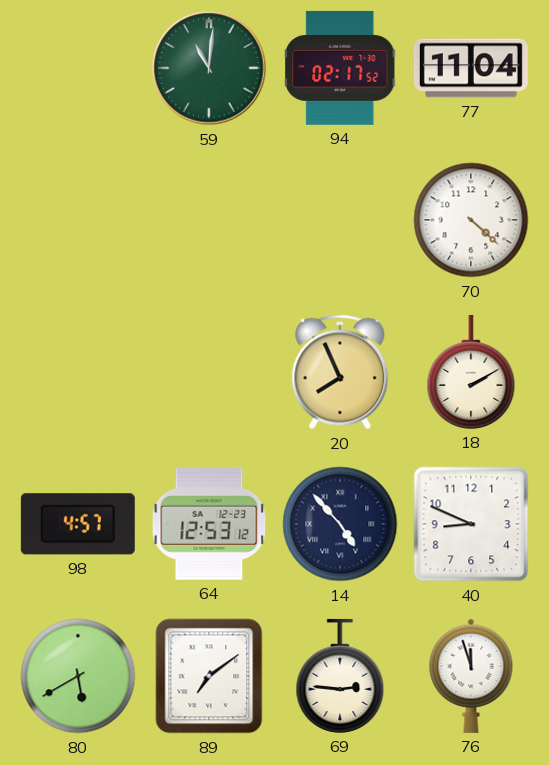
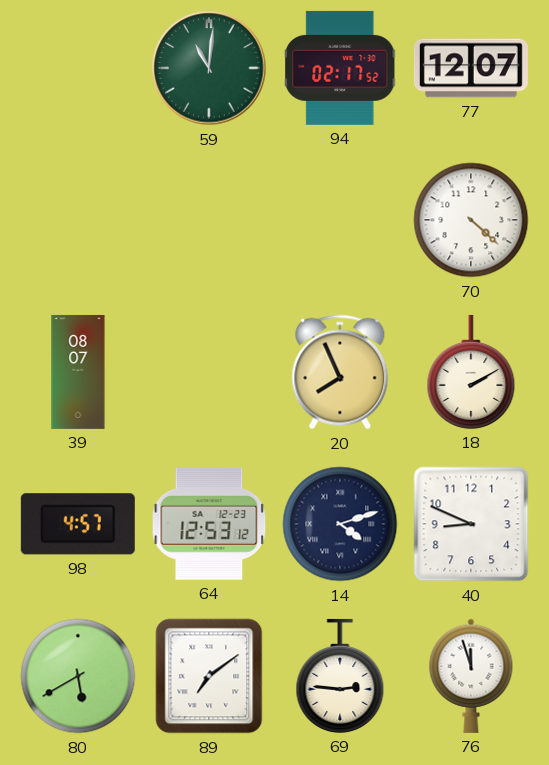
77: 11:04 -> 12:07 (471, 68)
39: none -> 08:07 (78, 372)
14: 4:53 -> 4:12 (340, 524)
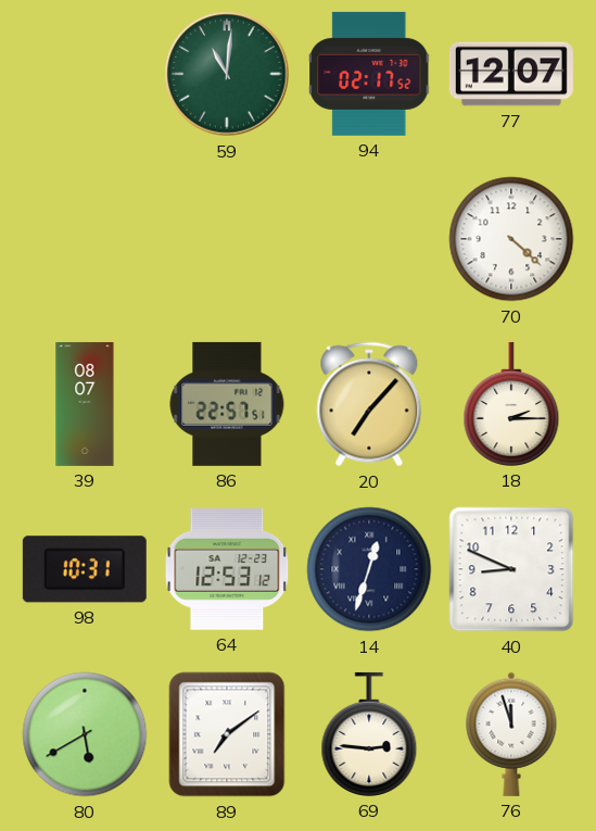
86: none -> 22:57 (227, 404)
20: 7:56 -> 7:07 (369, 404)
18: 2:10 -> 2:15 (511, 404)
98: 4:57 -> 10:31 (85, 569)
14: 4:12 -> 12:33 (369, 569)
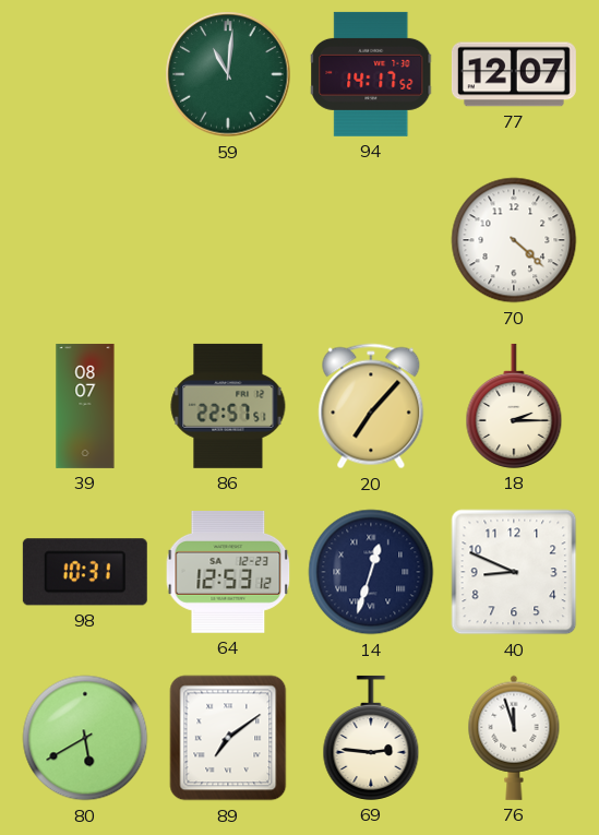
94: 02:17 -> 14:17 (372, 74)
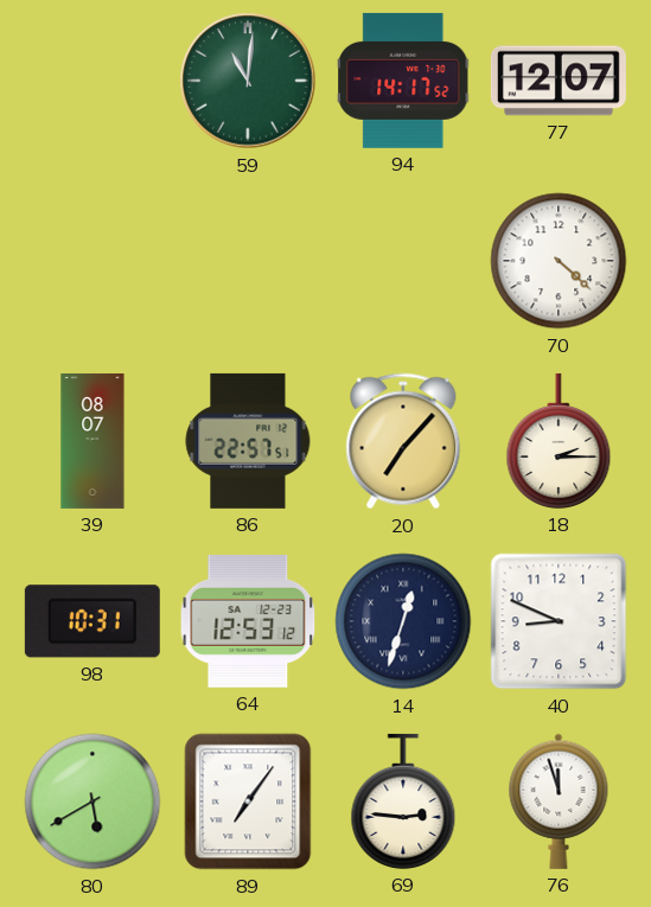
89: 7:09 -> 7:06 (248, 801)
